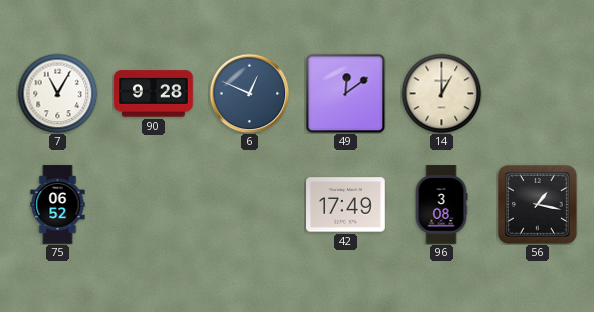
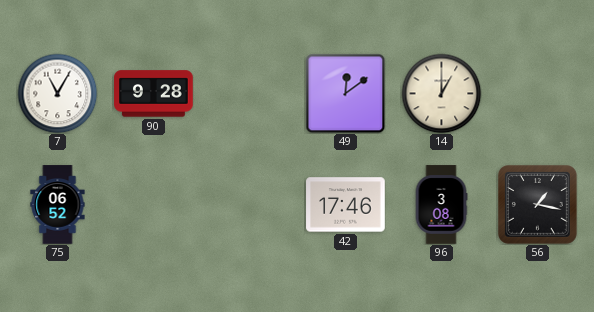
6: 12:49 -> none (249, 93)
42: 17:49 -> 17:46 (346, 205)
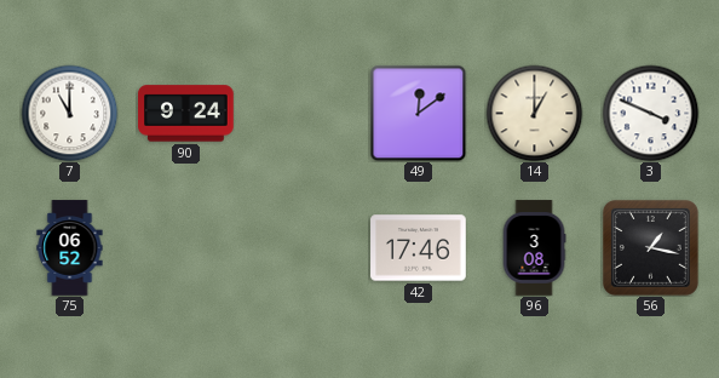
7: 11:05 -> 11:00 (69, 113)
90: 9:28 -> 9:24 (186, 114)
3: none -> 3:49 (650, 113)
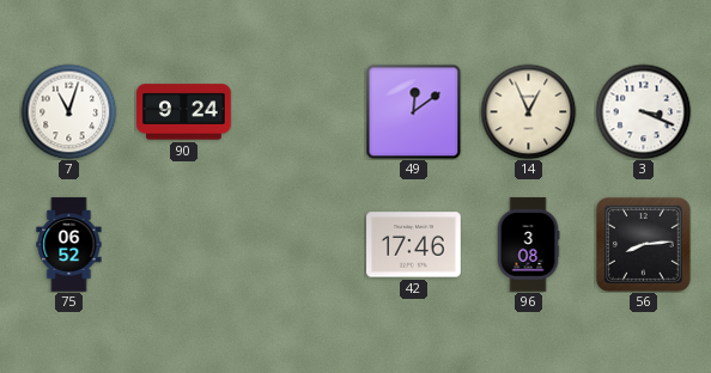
7: 11:00 -> 11:03 (68, 111)
14: 1:00 -> 12:56 (528, 111)
3: 3:49 -> 3:19 (643, 111)
56: 1:17 -> 8:14 (643, 244)
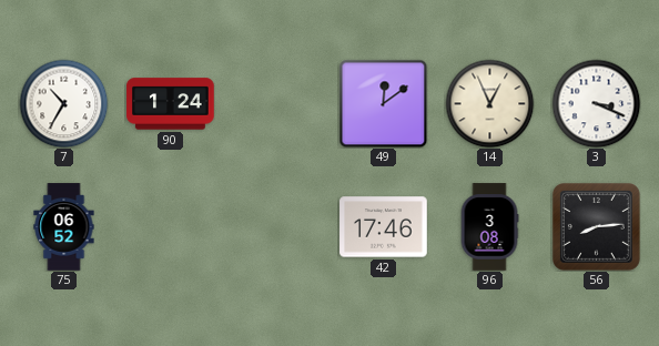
7: 11:03 -> 10:35 (63, 103)
90: 9:24 -> 1:24 (171, 104)
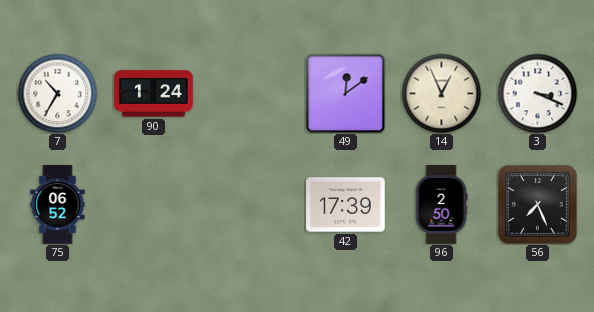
42: 17:46 -> 17:39 (346, 205)
96: 3:08 -> 2:50 (441, 205)
56: 8:14 -> 7:26 (537, 204)
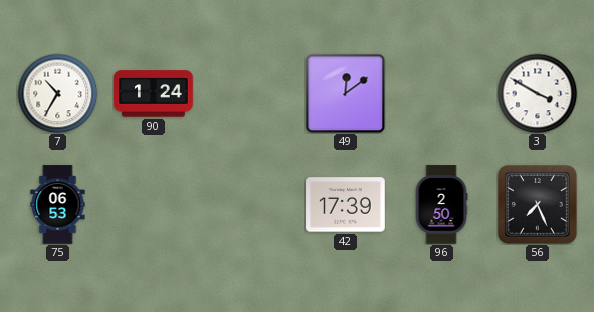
14: 12:56 -> none (441, 93)
3: 3:19 -> 3:50 (537, 93)
75: 06:52 -> 06:53 (58, 205)
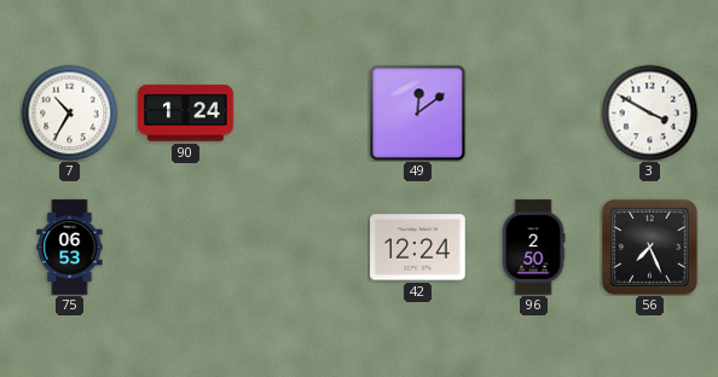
42: 17:39 -> 12:24 (418, 248)
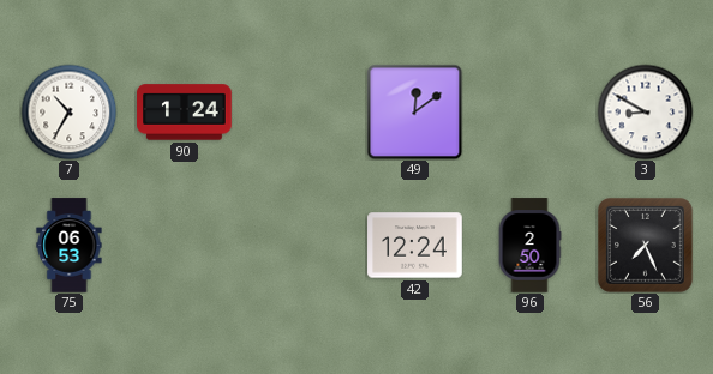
3: 3:50 -> 8:50 (645, 111)
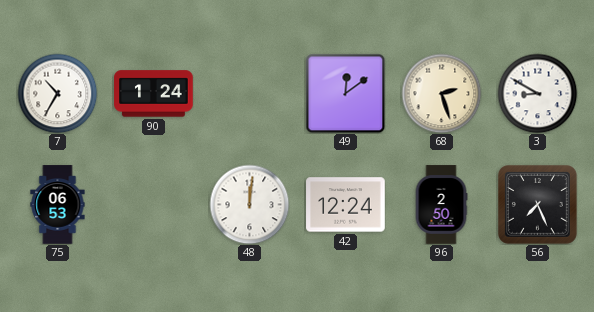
68: none -> 2:27 (441, 93)
48: none -> 12:01 (249, 204)
